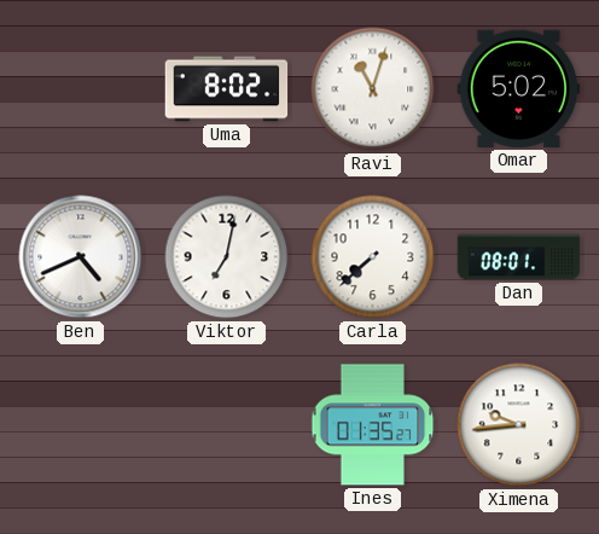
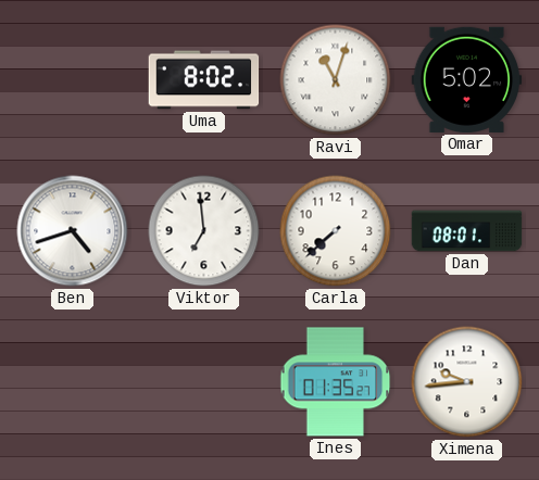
Ben: 4:41 -> 4:42 (73, 231)
Viktor: 7:02 -> 6:59 (204, 231)
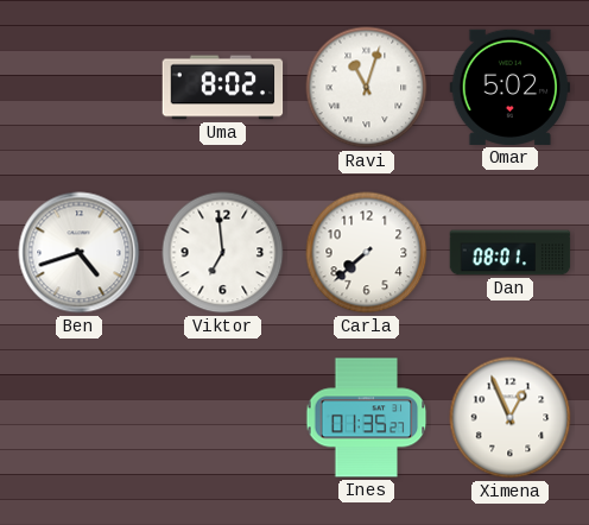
Ximena: 9:44 -> 12:56 (511, 418)
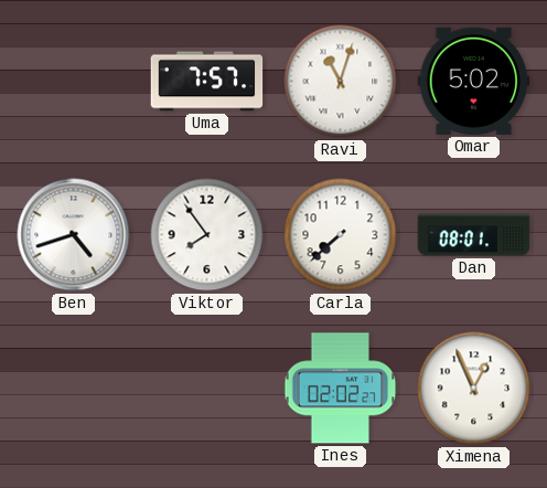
Uma: 8:02 -> 7:57 (207, 82)
Viktor: 6:59 -> 7:54 (207, 235)
Ines: 01:35 -> 02:02 (341, 389)
